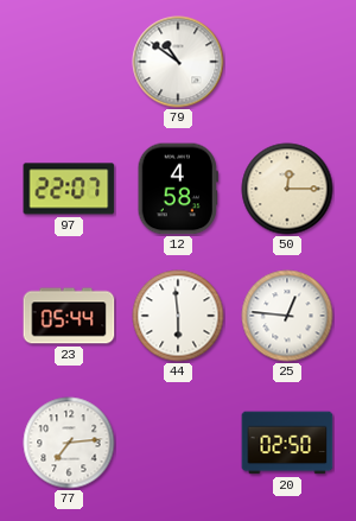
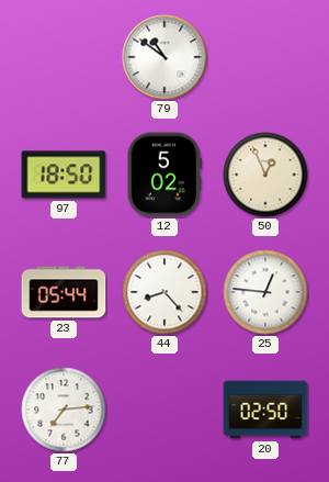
97: 22:07 -> 18:50 (64, 175)
12: 4:58 -> 5:02 (164, 175)
50: 12:15 -> 12:56 (265, 175)
44: 5:59 -> 8:23 (164, 292)
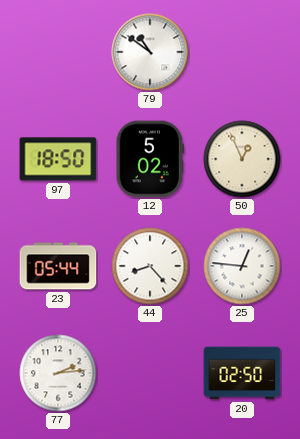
77: 7:14 -> 2:14 (58, 373)
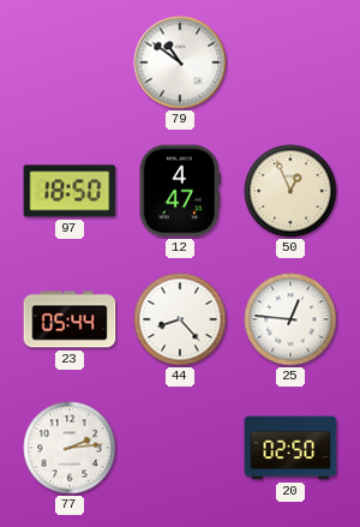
12: 5:02 -> 4:47 (180, 191)
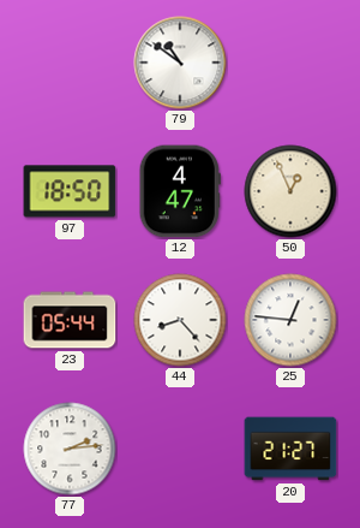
20: 02:50 -> 21:27 (290, 449)
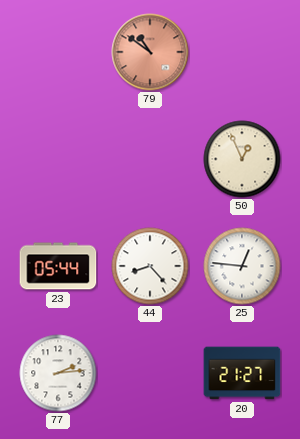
79 dial: white -> salmon (150, 52)
97: 18:50 -> none (70, 191)
12: 4:47 -> none (180, 191)
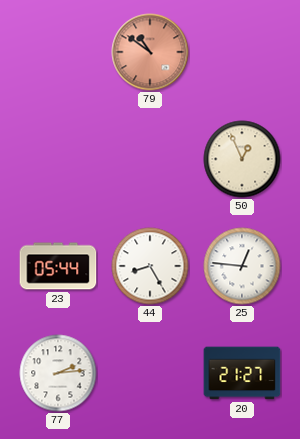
44: 8:23 -> 8:25 (150, 266)
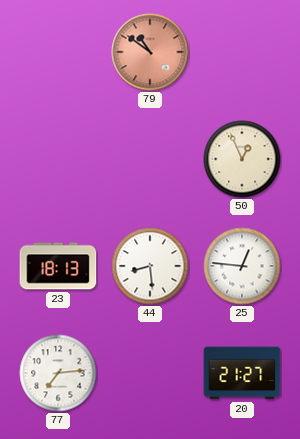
23: 05:44 -> 18:13 (58, 266)
44: 8:25 -> 8:29 (150, 266)
77: 2:14 -> 7:14 (58, 373)
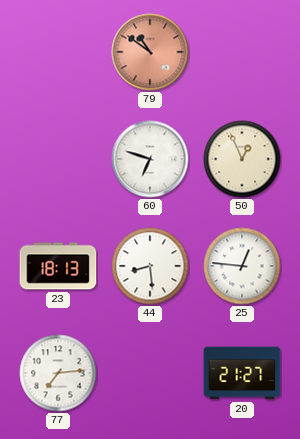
60: none -> 6:48 (150, 159)
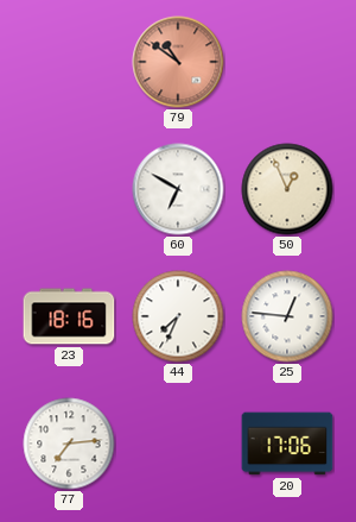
60: 6:48 -> 6:50 (178, 189)
23: 18:13 -> 18:16 (69, 316)
44: 8:29 -> 7:34 (178, 316)
20: 21:27 -> 17:06 (287, 444)
